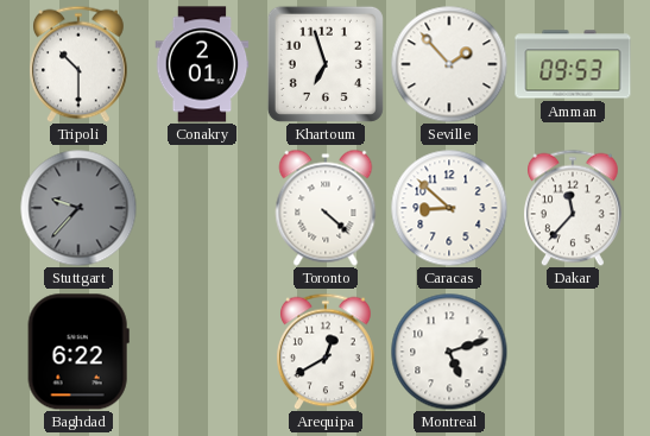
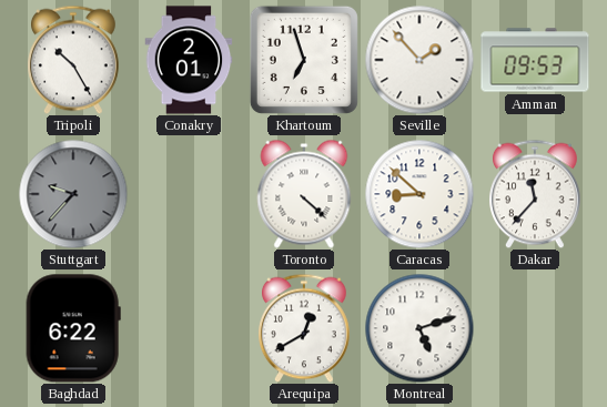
Tripoli: 10:30 -> 10:25 (74, 60)
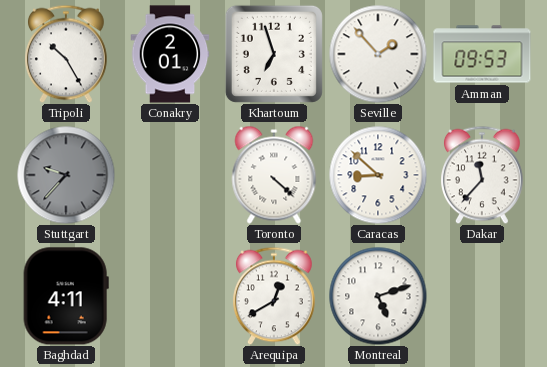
Baghdad: 6:22 -> 4:11 (66, 296)
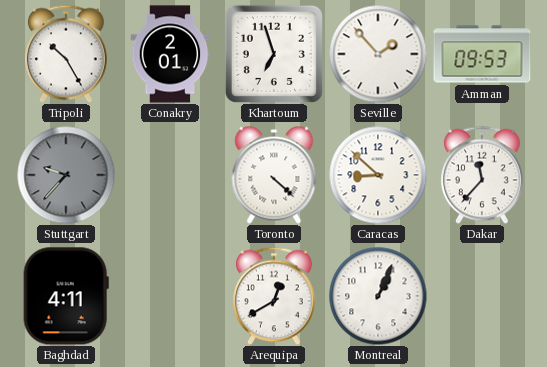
Montreal: 5:12 -> 1:04 (378, 296)
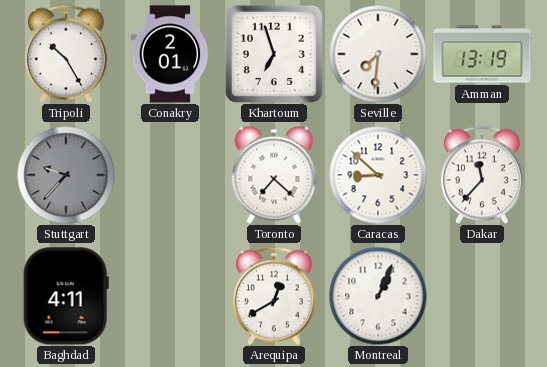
Seville: 1:53 -> 7:31 (378, 54)
Amman: 09:53 -> 13:19 (482, 54)
Toronto: 4:22 -> 7:22 (274, 175)
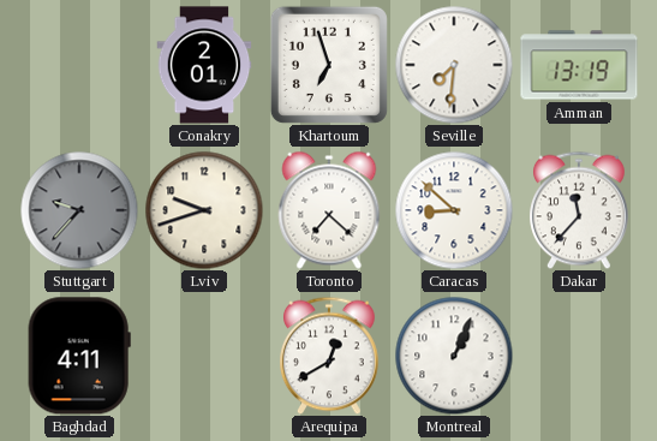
Tripoli: 10:25 -> none (67, 54)
Lviv: none -> 9:42 (204, 210)
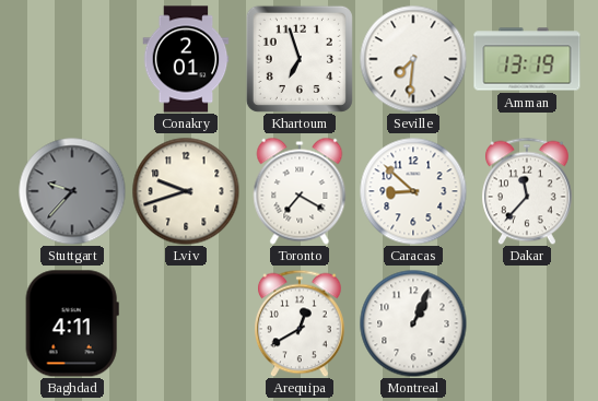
Toronto: 7:22 -> 7:20 (300, 191)
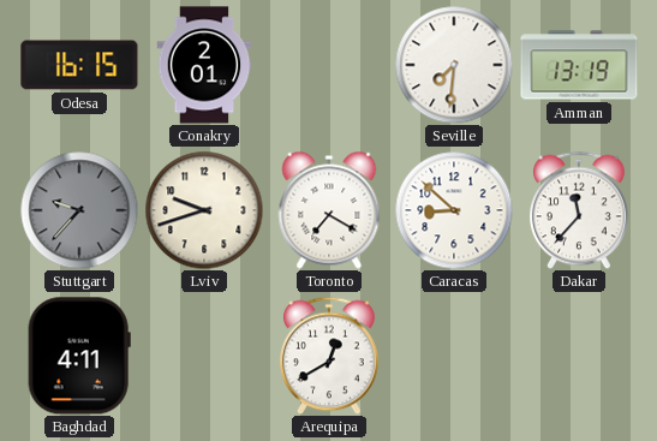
Odesa: none -> 16:15 (79, 65)
Khartoum: 6:57 -> none (300, 59)
Montreal: 1:04 -> none (413, 323)
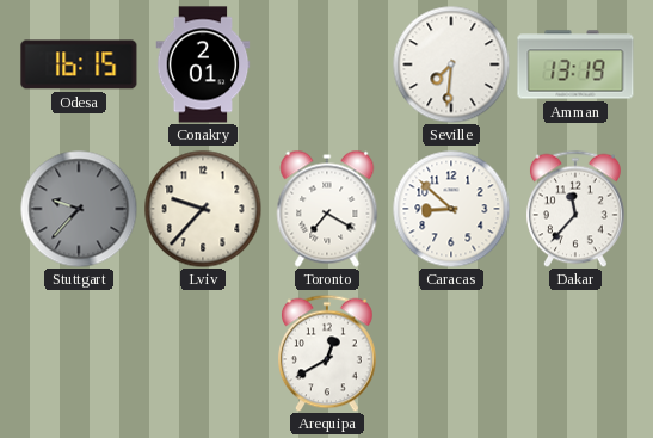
Lviv: 9:42 -> 9:37 (203, 209)
Baghdad: 4:11 -> none (79, 356)
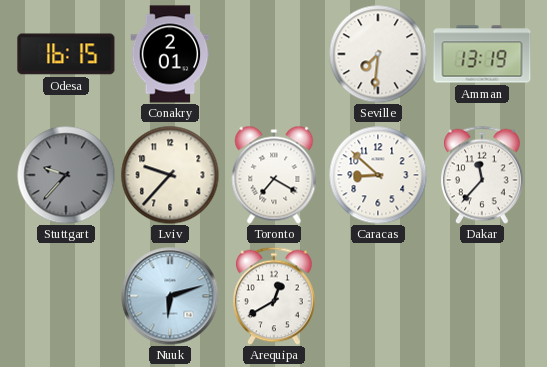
Nuuk: none -> 6:12 (170, 296)
